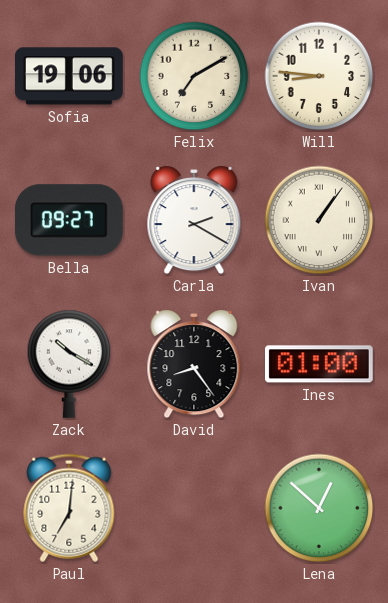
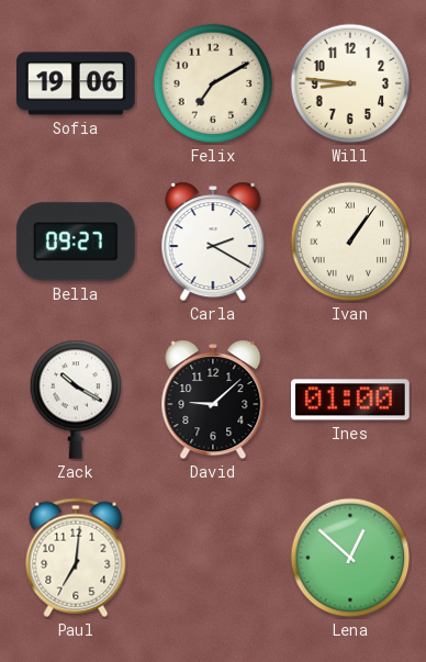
David: 8:24 -> 9:08 (213, 400)
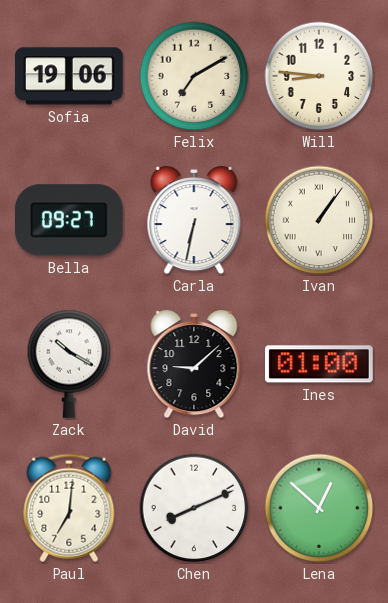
Carla: 2:20 -> 6:32 (194, 220)
Chen: none -> 8:11 (194, 508)
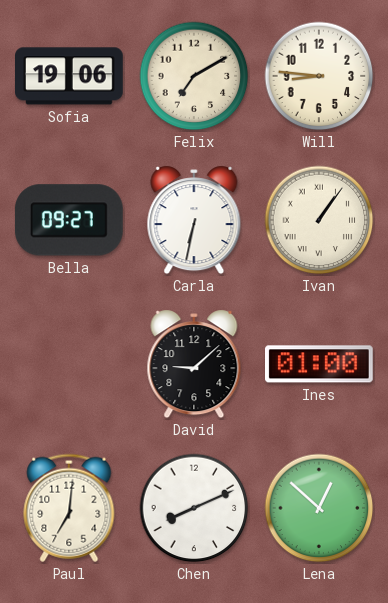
Zack: 10:20 -> none (69, 364)
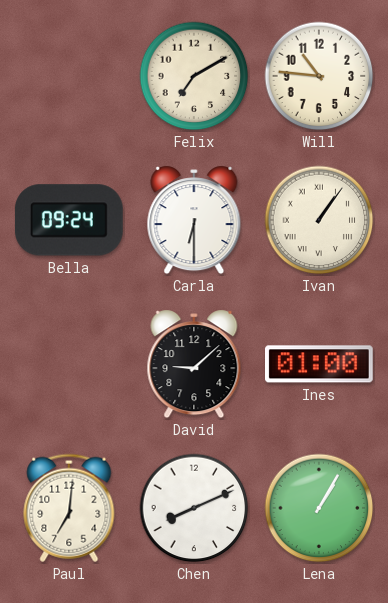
Sofia: 19:06 -> none (70, 76)
Will: 8:46 -> 10:46 (319, 76)
Bella: 09:27 -> 09:24 (69, 220)
Carla: 6:32 -> 6:30 (194, 220)
Lena: 12:52 -> 1:05 (319, 508)
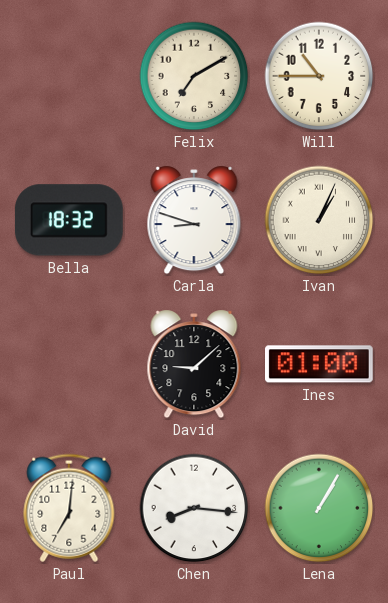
Will: 10:46 -> 10:45 (319, 76)
Bella: 09:24 -> 18:32 (69, 220)
Carla: 6:30 -> 8:48 (194, 220)
Ivan: 1:06 -> 1:04 (319, 220)
Chen: 8:11 -> 8:16 (194, 508)
